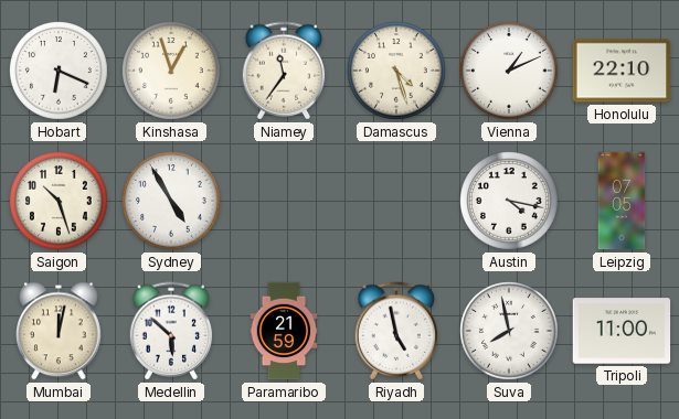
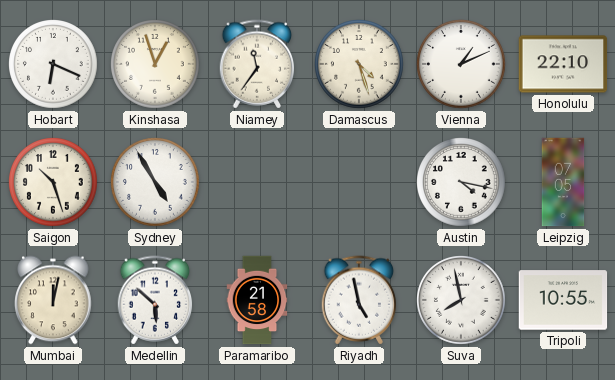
Paramaribo: 21:59 -> 21:58 (257, 300)
Tripoli: 11:00 -> 10:55 (563, 300)
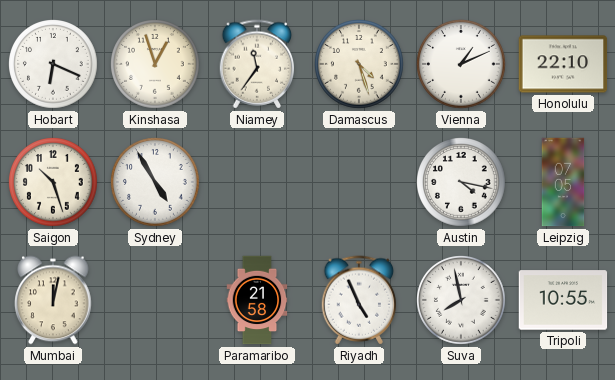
Medellin: 5:52 -> none (155, 300)
Riyadh: 4:58 -> 4:56 (359, 300)
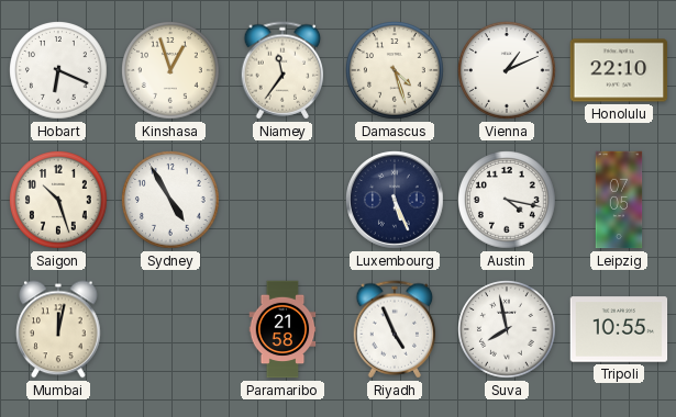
Luxembourg: none -> 5:26 (396, 201)
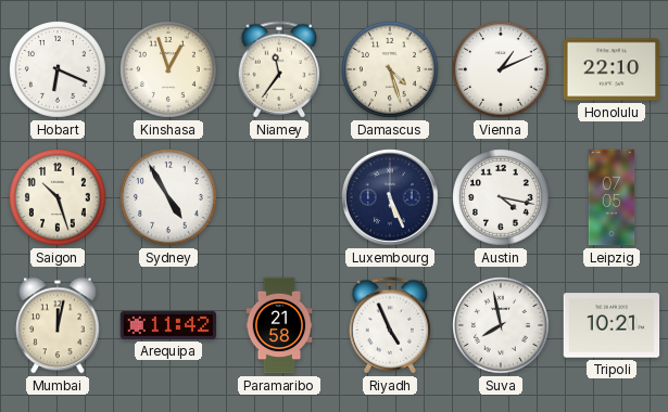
Arequipa: none -> 11:42 (168, 325)
Tripoli: 10:55 -> 10:21 (612, 325)
